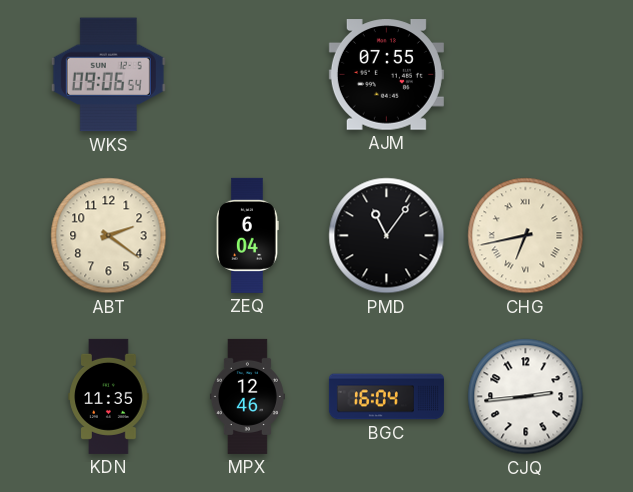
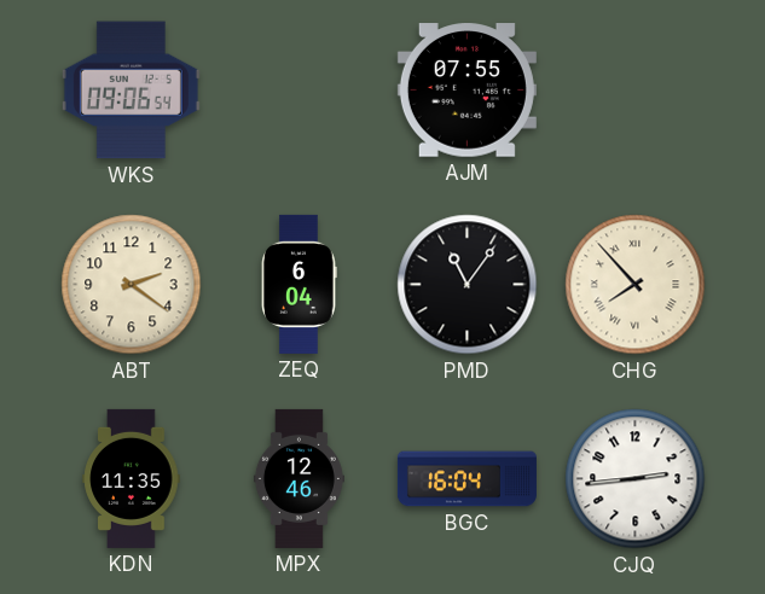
CHG: 6:43 -> 7:53 (636, 285)
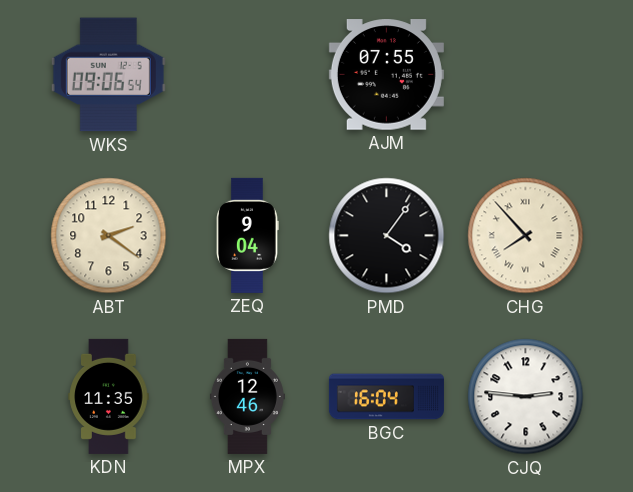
ZEQ: 6:04 -> 9:04 (248, 235)
PMD: 11:06 -> 4:06 (387, 236)
CJQ: 2:44 -> 2:46 (526, 397)
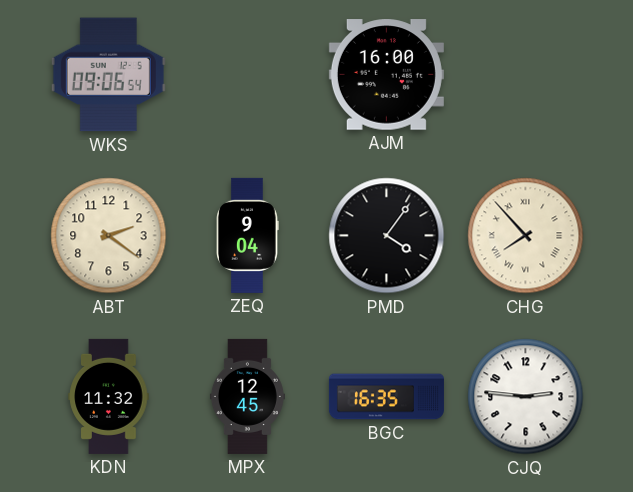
AJM: 07:55 -> 16:00 (386, 75)
KDN: 11:35 -> 11:32 (109, 396)
MPX: 12:46 -> 12:45 (247, 396)
BGC: 16:04 -> 16:35 (386, 397)
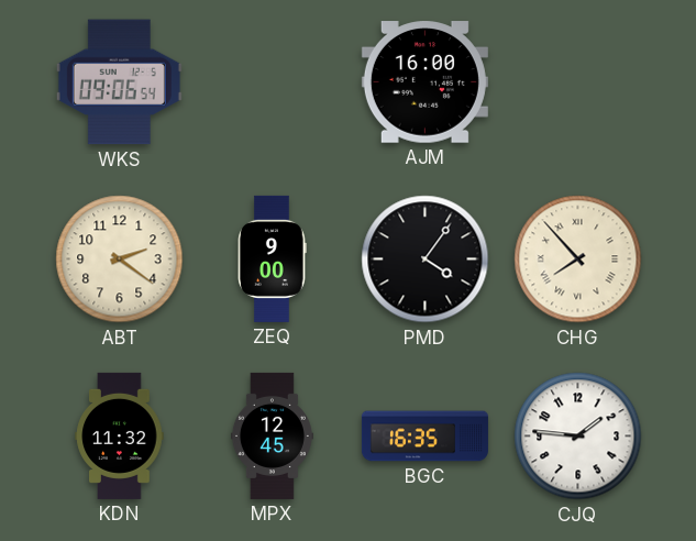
ZEQ: 9:04 -> 9:00 (273, 258)
CJQ: 2:46 -> 1:46 (578, 437)
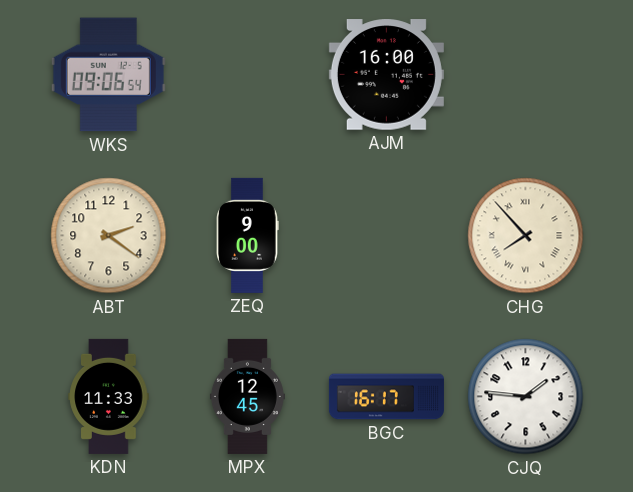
PMD: 4:06 -> none (426, 260)
KDN: 11:32 -> 11:33 (109, 396)
BGC: 16:35 -> 16:17 (386, 397)
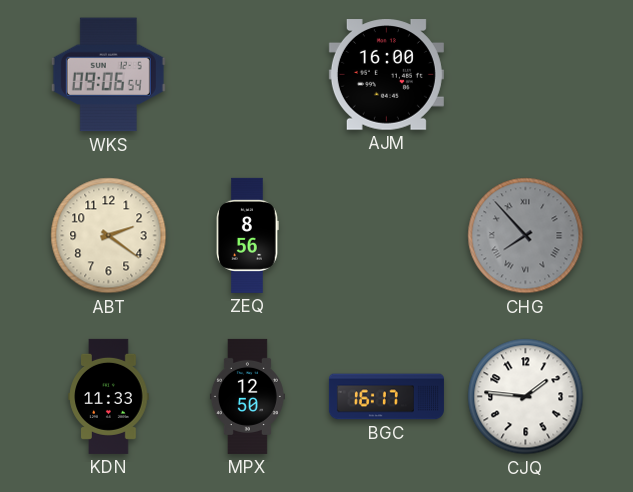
ZEQ: 9:00 -> 8:56 (248, 235)
CHG dial: cream -> grey (526, 236)
MPX: 12:45 -> 12:50 (247, 396)
